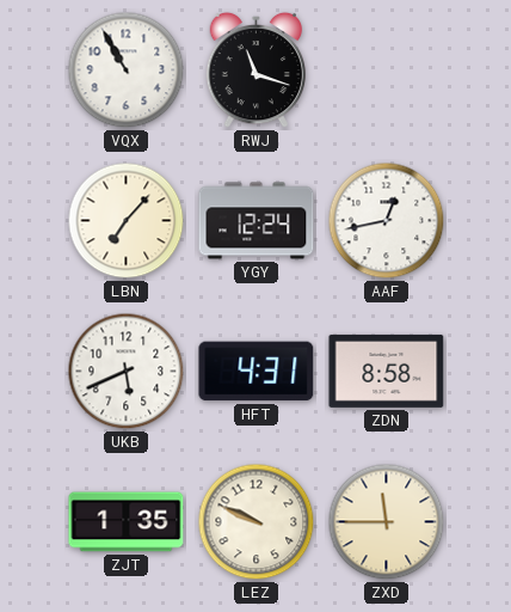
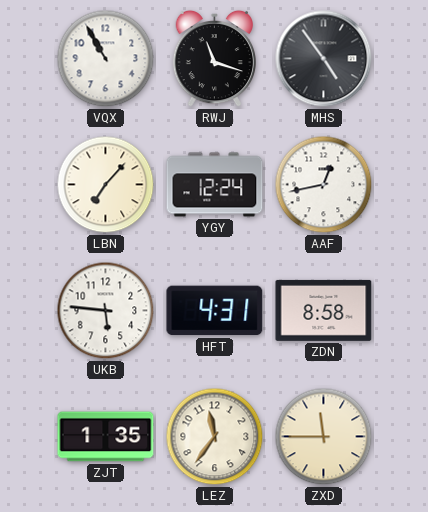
MHS: none -> 4:54 (324, 59)
UKB: 5:41 -> 5:46 (106, 311)
LEZ: 9:49 -> 11:36 (215, 437)
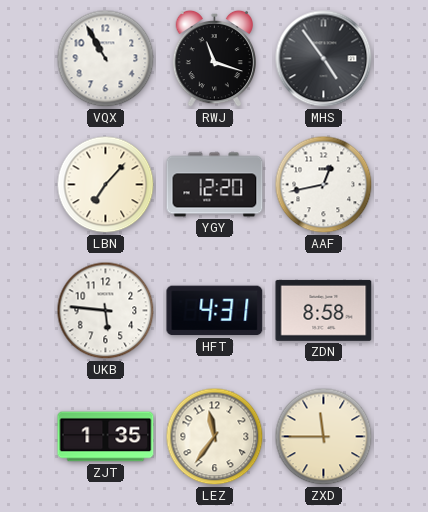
YGY: 12:24 -> 12:20 (215, 185)
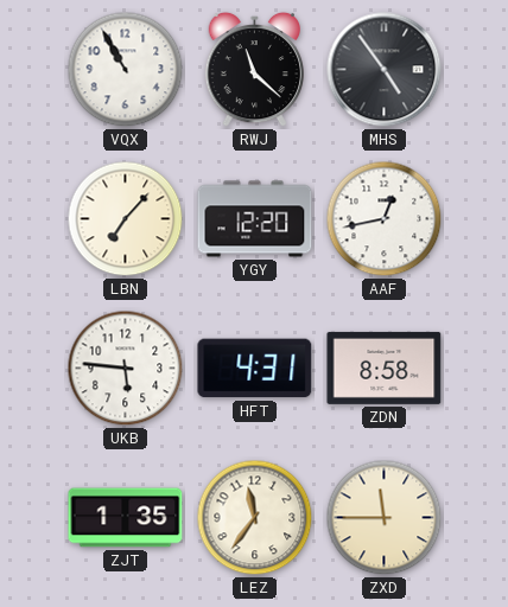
RWJ: 11:18 -> 11:22 (254, 70)
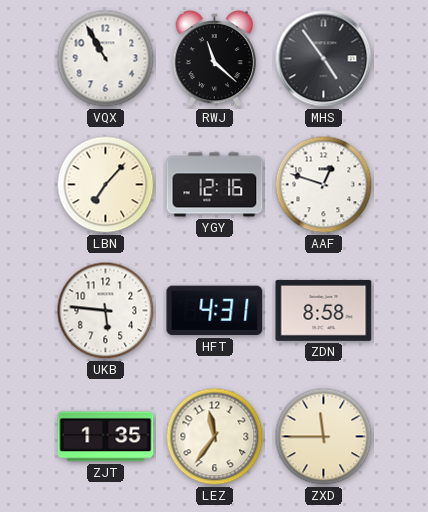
YGY: 12:20 -> 12:16 (215, 185)
AAF: 12:43 -> 12:48 (324, 185)
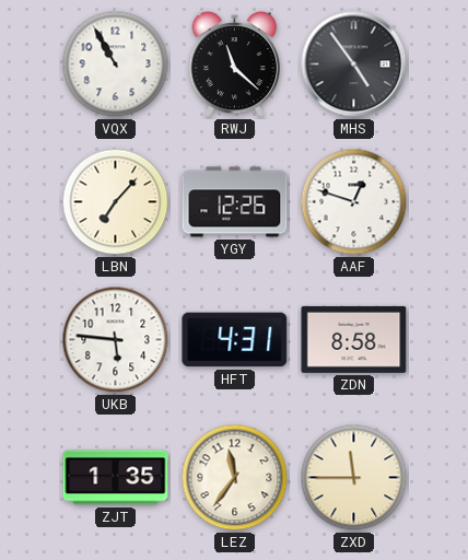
YGY: 12:16 -> 12:26 (235, 202)
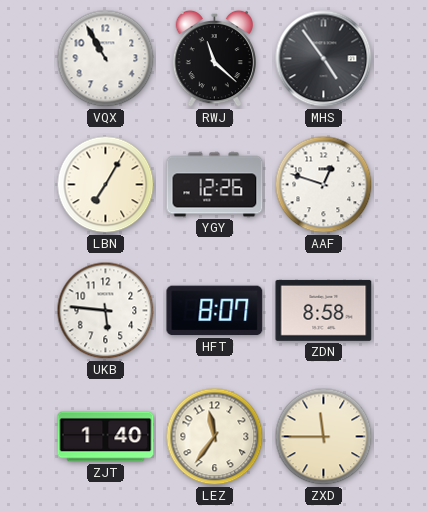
LBN: 7:07 -> 7:05 (106, 185)
HFT: 4:31 -> 8:07 (215, 311)
ZJT: 1:35 -> 1:40 (106, 437)
